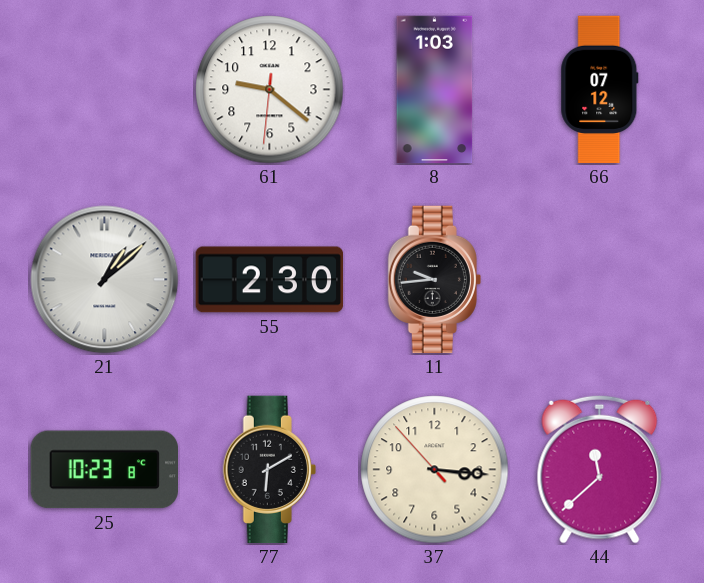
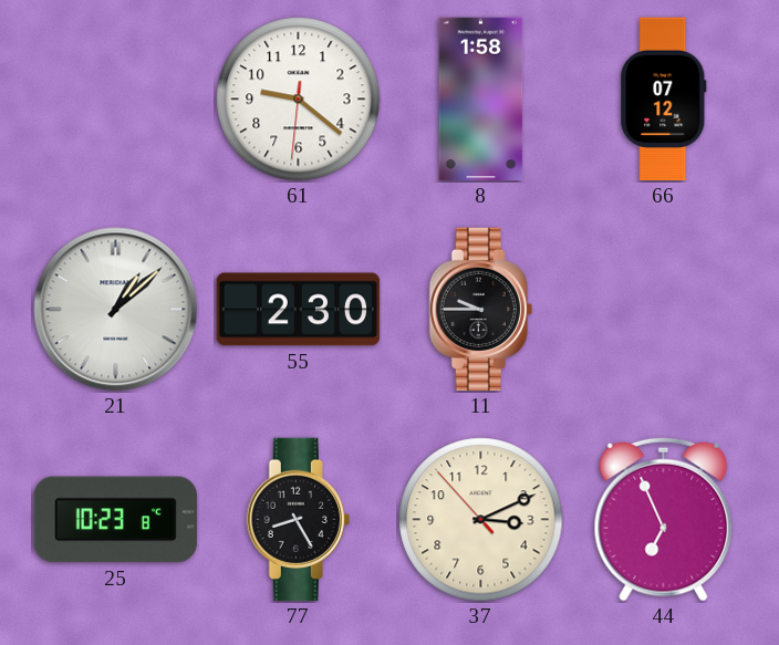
8: 1:03 -> 1:58 (481, 100)
11: 9:44 -> 9:45 (480, 310)
77: 6:10 -> 8:25 (298, 520)
37: 3:15 -> 3:10 (481, 520)
44: 11:38 -> 6:56 (664, 519)
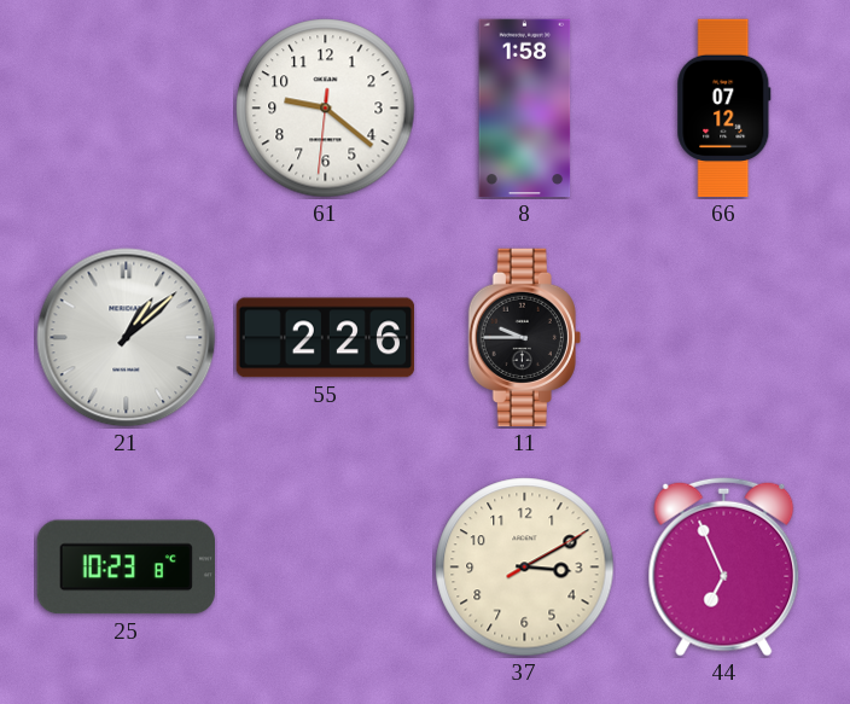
55: 2:30 -> 2:26 (326, 338)
77: 8:25 -> none (298, 520)
37: 3:10:53 -> 3:10:10 (525, 568)
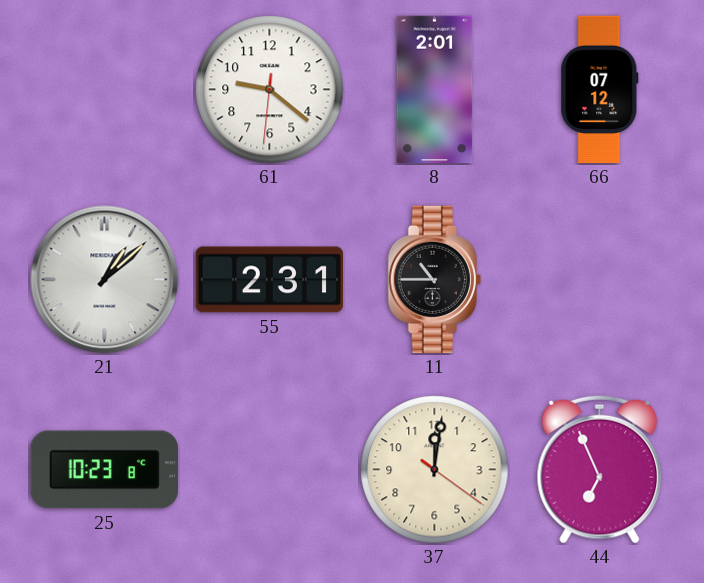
8: 1:58 -> 2:01 (435, 90)
55: 2:26 -> 2:31 (270, 280)
11: 9:45 -> 10:45 (434, 280)
37: 3:10 -> 12:01 (435, 470)
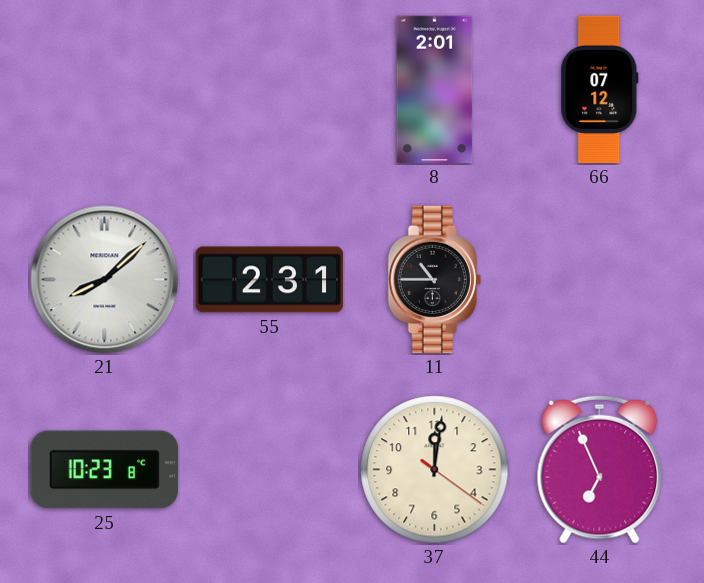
61: 9:21 -> none (270, 90)
21: 1:08 -> 8:08 (105, 280)
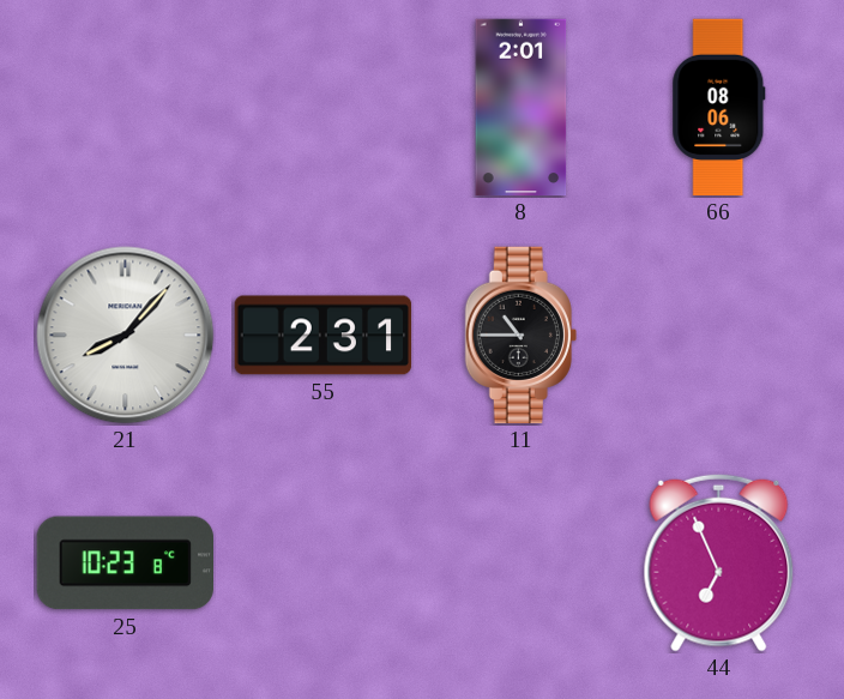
66: 07:12 -> 08:06 (719, 108)
21: 8:08 -> 8:07 (126, 336)
37: 12:01 -> none (435, 470)
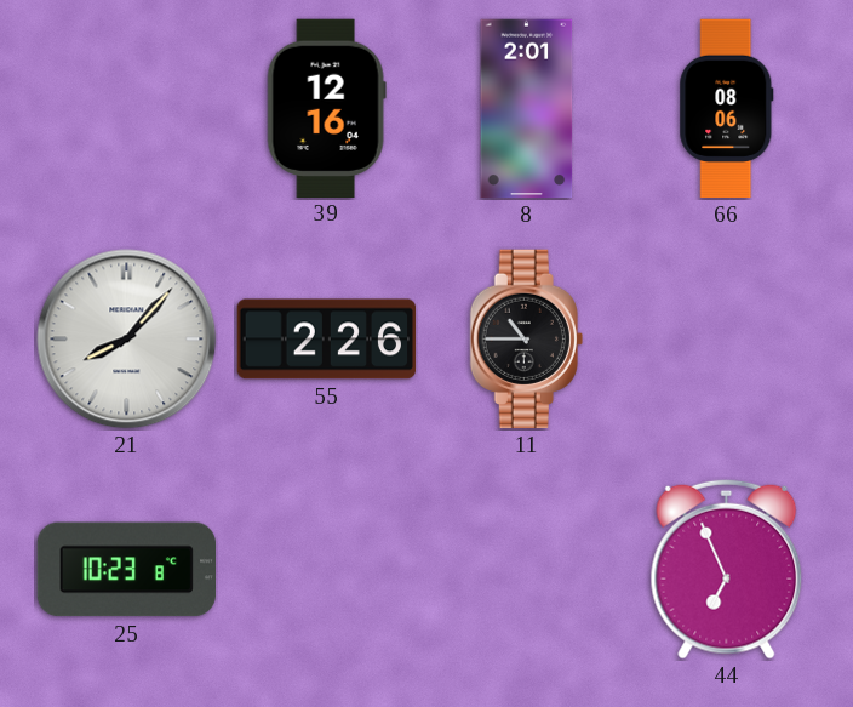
39: none -> 12:16 (326, 108)
55: 2:31 -> 2:26 (327, 340)
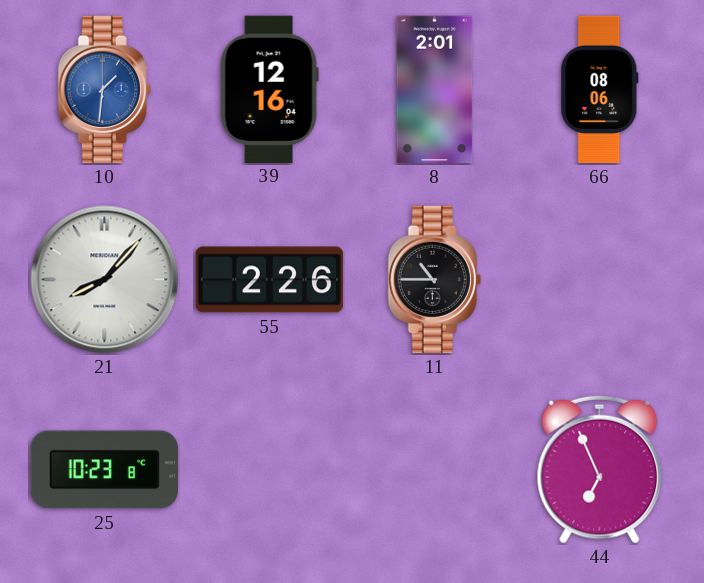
10: none -> 1:31 (104, 90)
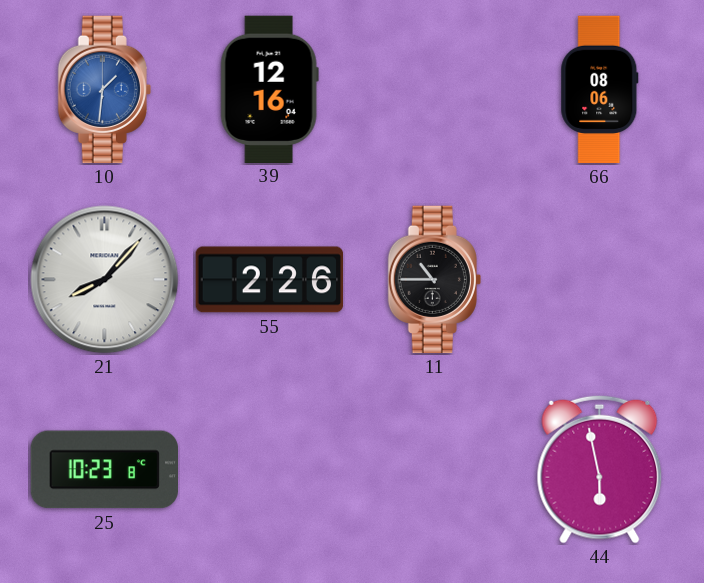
8: 2:01 -> none (435, 90)
44: 6:56 -> 5:58 (600, 469)
